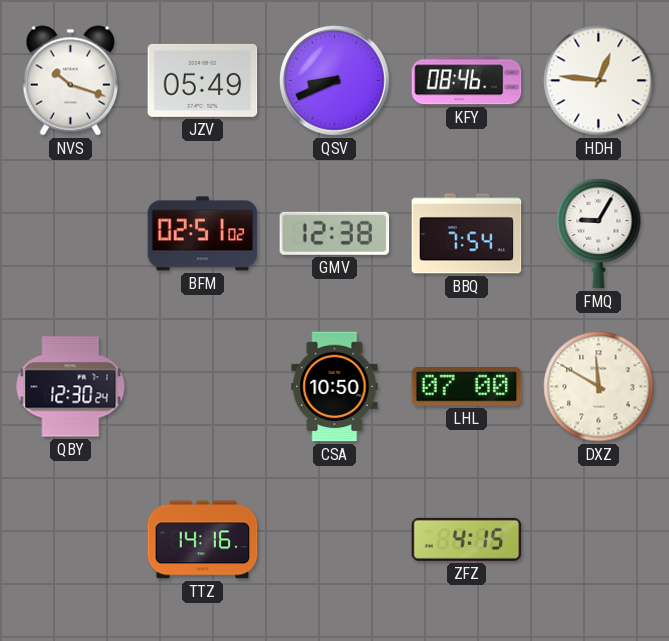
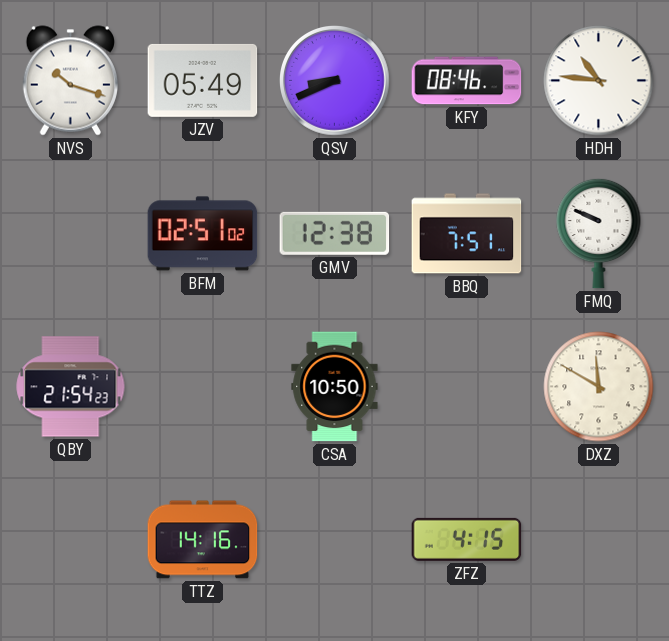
HDH: 12:46 -> 10:46 (599, 81)
BBQ: 7:54 -> 7:51 (467, 234)
FMQ: 9:05 -> 9:49 (599, 233)
QBY: 12:30 -> 21:54 (71, 387)
LHL: 07:00 -> none (467, 387)
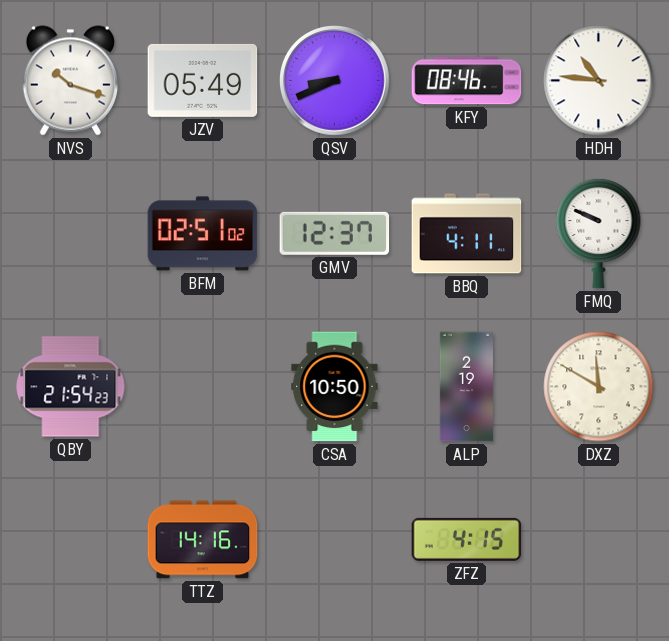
GMV: 12:38 -> 12:37 (335, 233)
BBQ: 7:51 -> 4:11 (467, 234)
ALP: none -> 2:19 (466, 387)
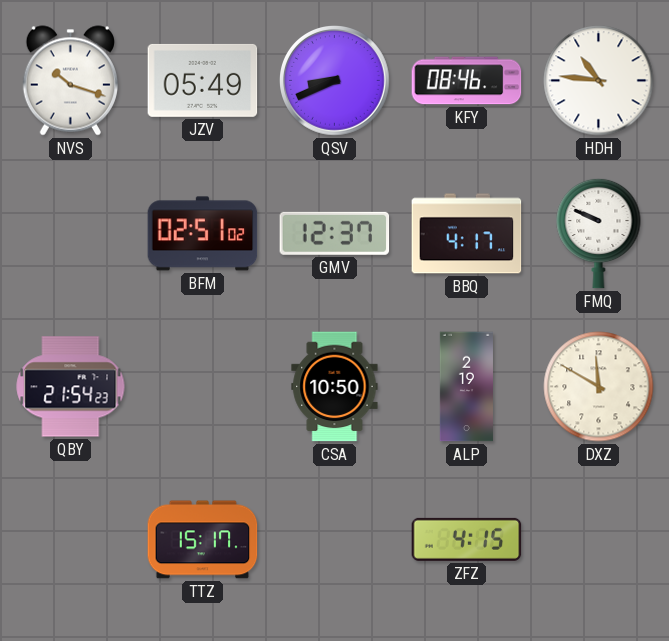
BBQ: 4:11 -> 4:17 (467, 234)
TTZ: 14:16 -> 15:17 (203, 540)
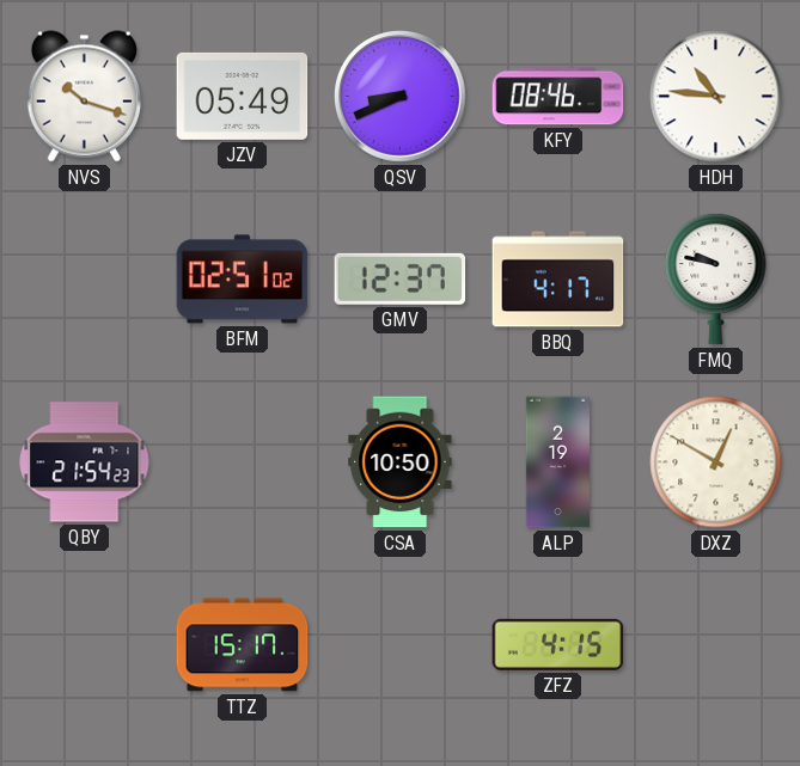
FMQ: 9:49 -> 9:47 (716, 278)
DXZ: 11:50 -> 12:50 (716, 462)
